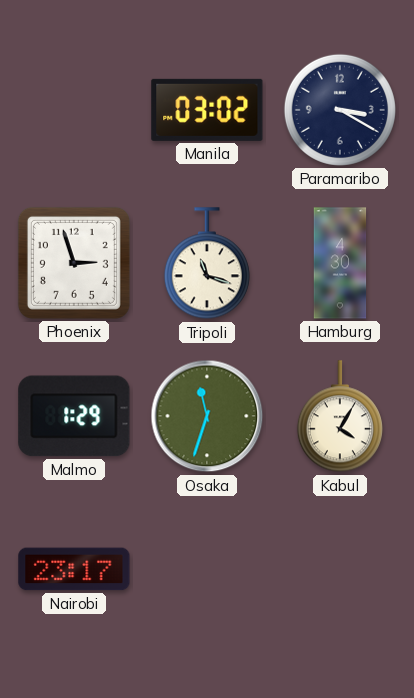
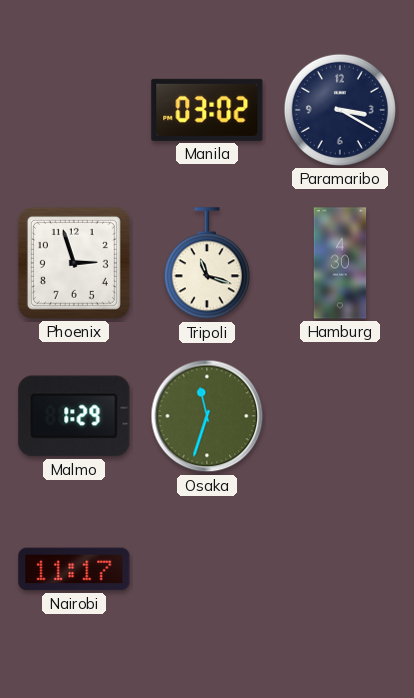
Kabul: 4:05 -> none (340, 417)
Nairobi: 23:17 -> 11:17 (74, 569)
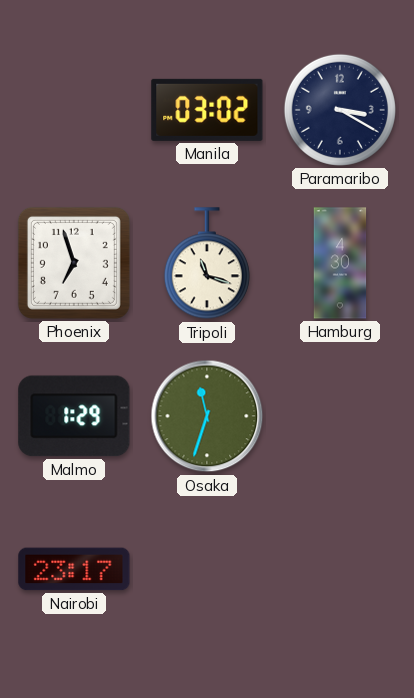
Phoenix: 2:57 -> 6:57 (74, 263)
Nairobi: 11:17 -> 23:17 (74, 569)
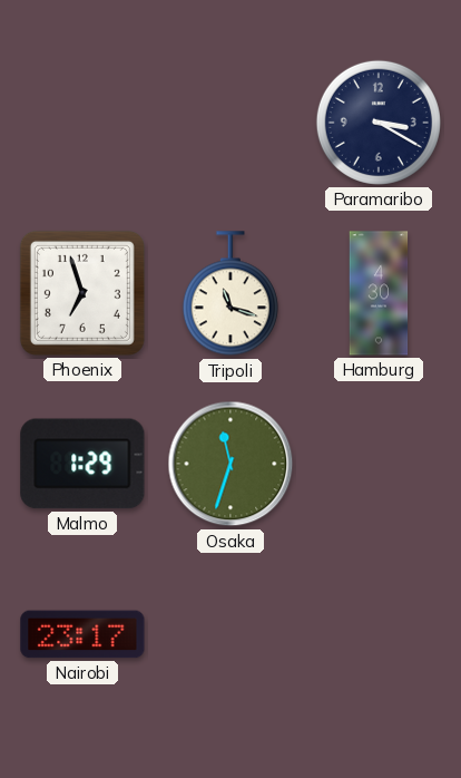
Manila: 03:02 -> none (207, 110)
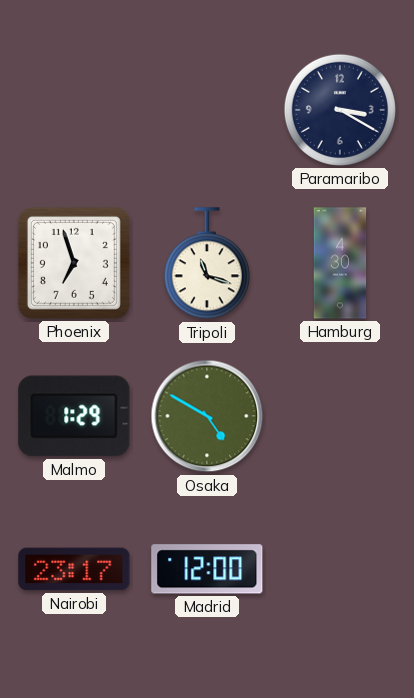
Osaka: 11:33 -> 4:50 (207, 416)
Madrid: none -> 12:00 (207, 569)
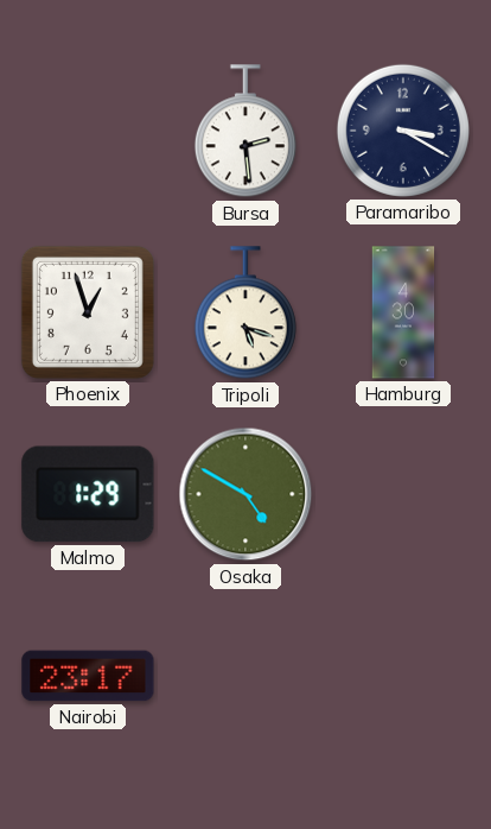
Bursa: none -> 2:29 (245, 132)
Phoenix: 6:57 -> 12:57 (88, 312)
Tripoli: 11:18 -> 5:18 (245, 314)
Madrid: 12:00 -> none (207, 569)
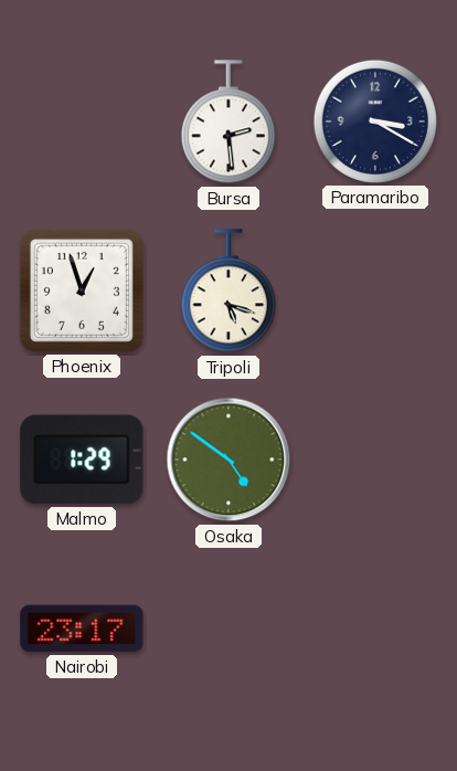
Hamburg: 4:30 -> none (403, 312)
Osaka: 4:50 -> 4:51 (228, 460)
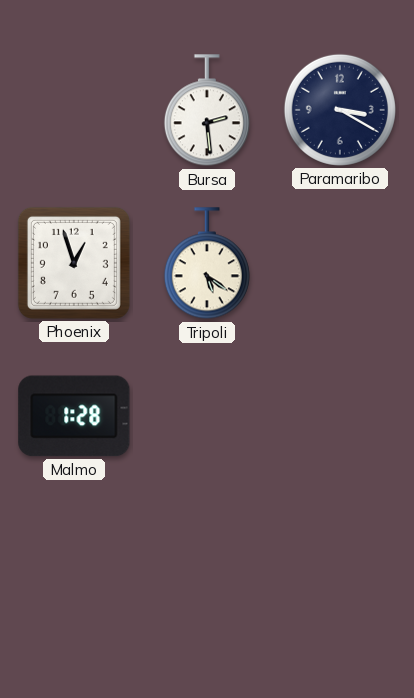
Tripoli: 5:18 -> 5:21 (207, 264)
Malmo: 1:29 -> 1:28 (74, 416)
Osaka: 4:51 -> none (228, 460)
Nairobi: 23:17 -> none (82, 629)
